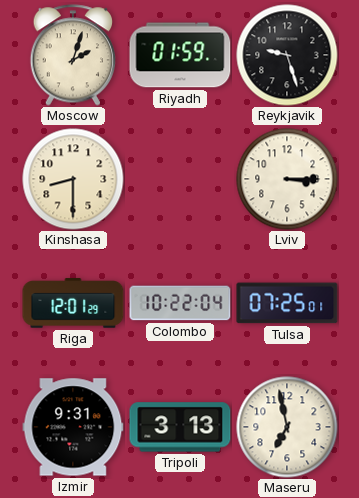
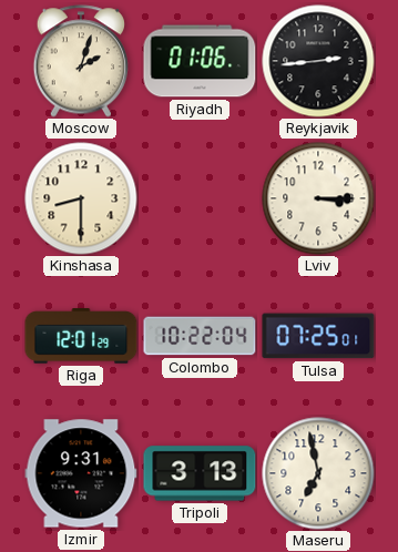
Riyadh: 01:59 -> 01:06 (200, 61)
Reykjavik: 9:27 -> 2:44 (318, 61)
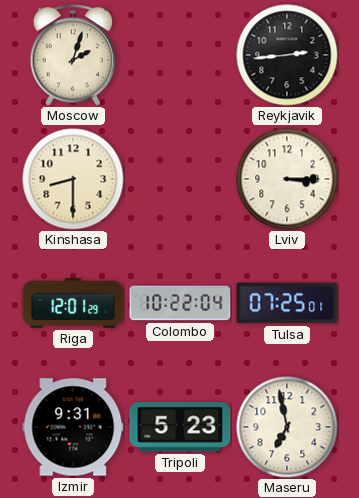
Riyadh: 01:06 -> none (200, 61)
Tripoli: 3:13 -> 5:23 (180, 427)
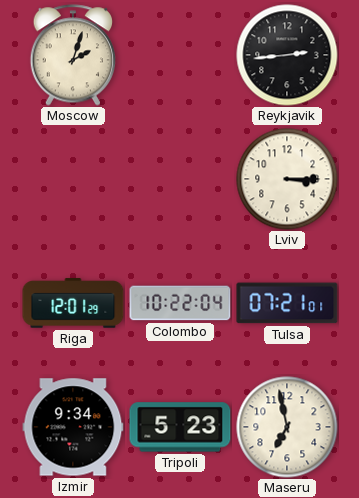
Kinshasa: 8:30 -> none (73, 179)
Tulsa: 07:25 -> 07:21 (287, 303)
Izmir: 9:31 -> 9:34 (73, 427)
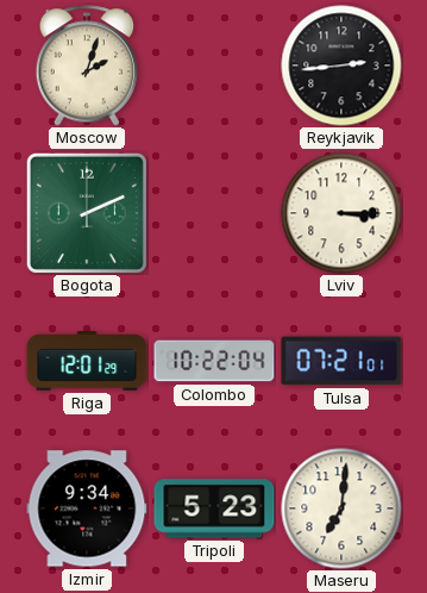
Bogota: none -> 2:11 (87, 213)
Maseru: 6:58 -> 7:01 (341, 508)
